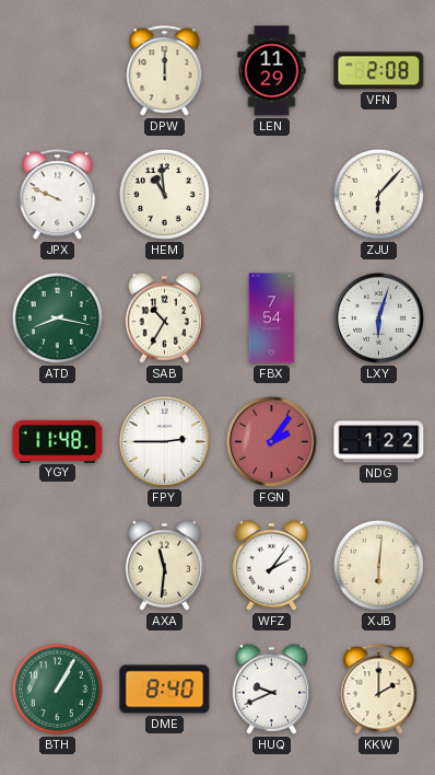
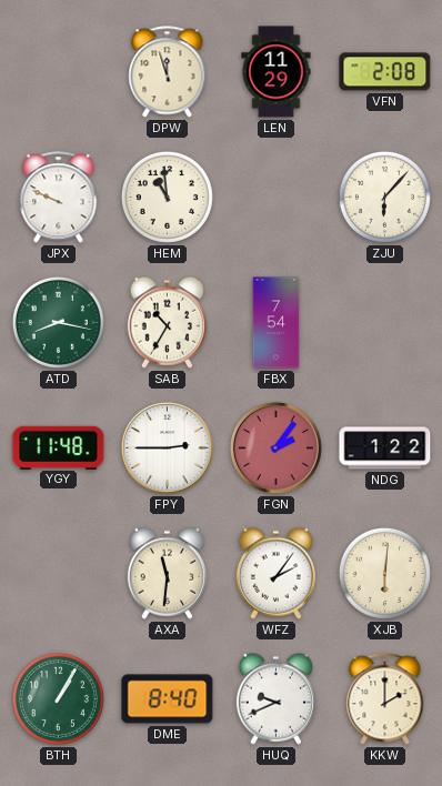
DPW: 12:00 -> 11:57 (168, 72)
LXY: 6:03 -> none (379, 319)
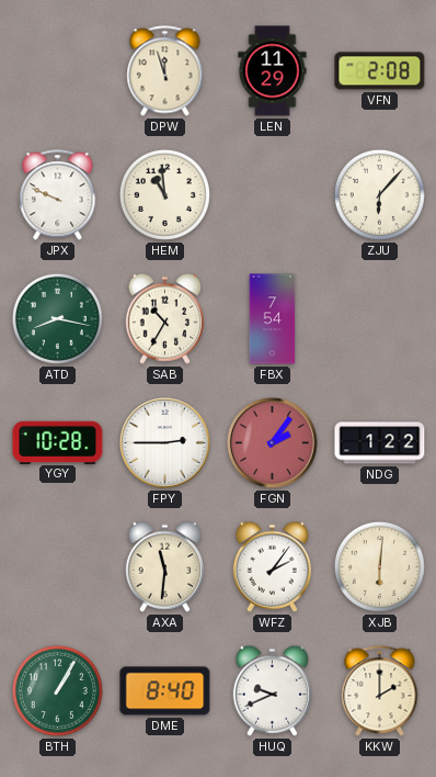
YGY: 11:48 -> 10:28 (58, 442)
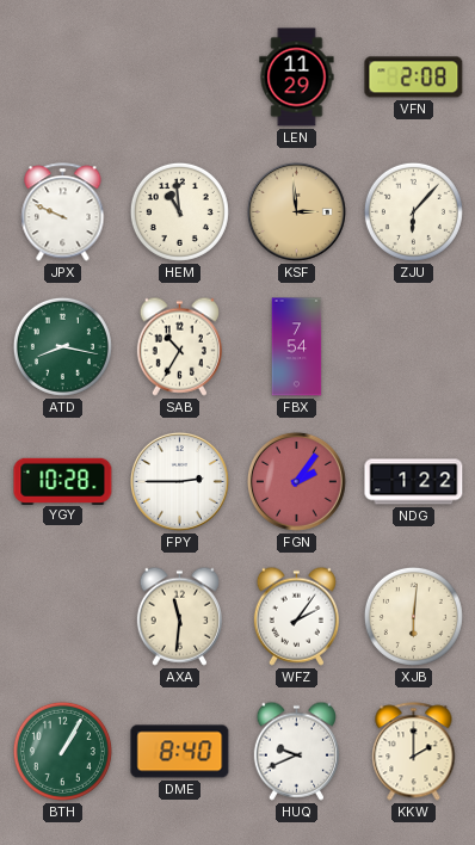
DPW: 11:57 -> none (165, 71)
KSF: none -> 2:59 (297, 212)
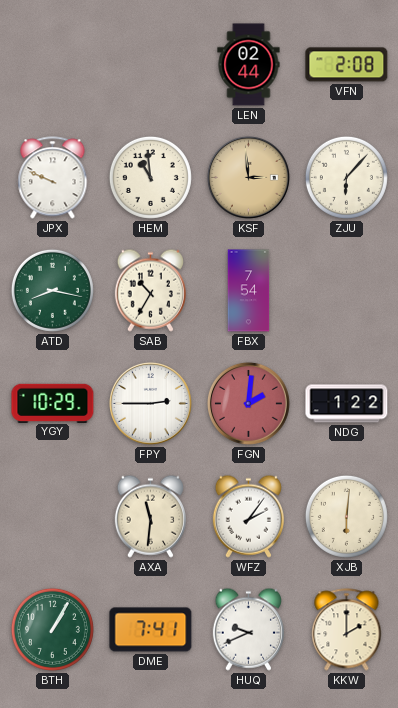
LEN: 11:29 -> 02:44 (249, 65)
YGY: 10:28 -> 10:29 (53, 403)
FGN: 2:06 -> 2:01 (249, 404)
DME: 8:40 -> 7:41 (151, 630)
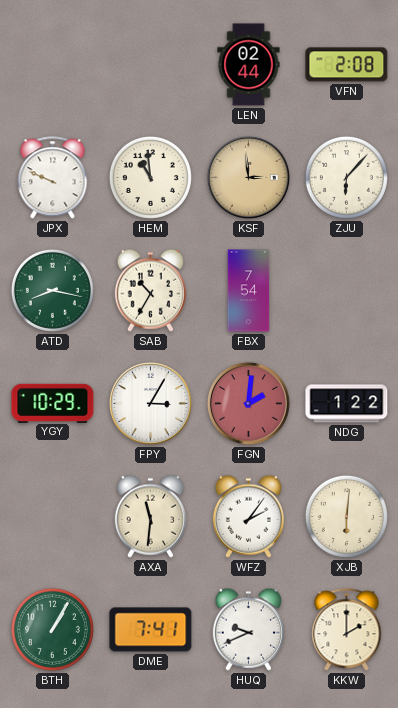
FPY: 2:45 -> 3:05 (151, 404)
